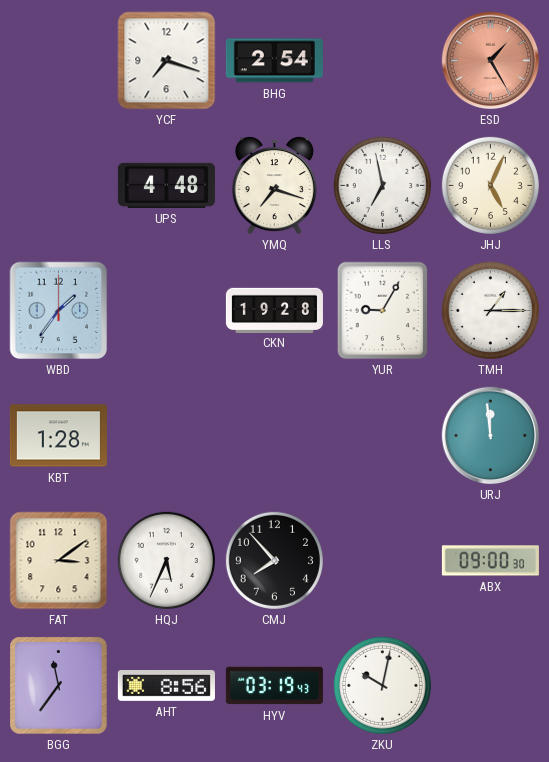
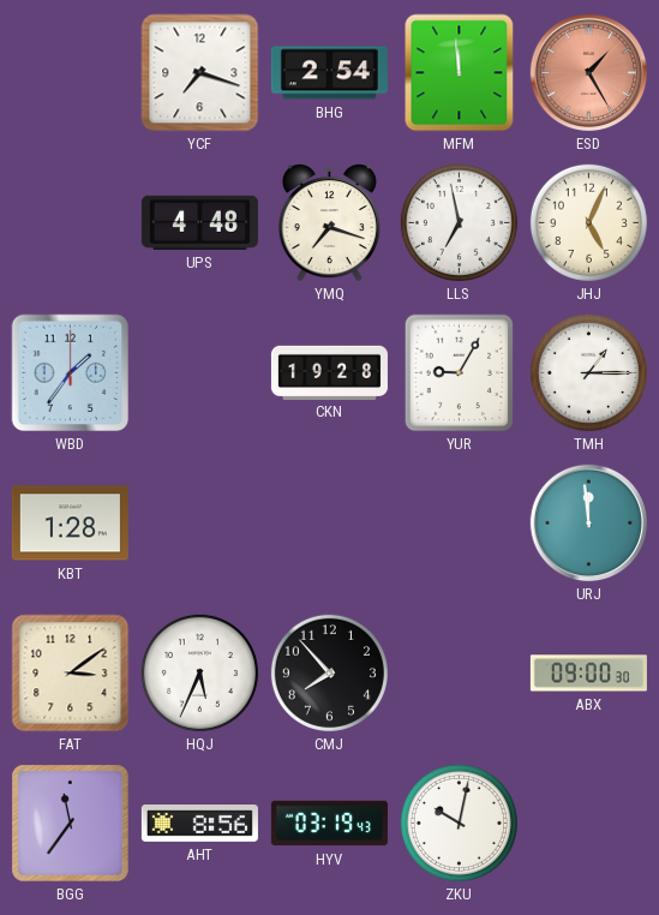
MFM: none -> 11:59 (460, 73)
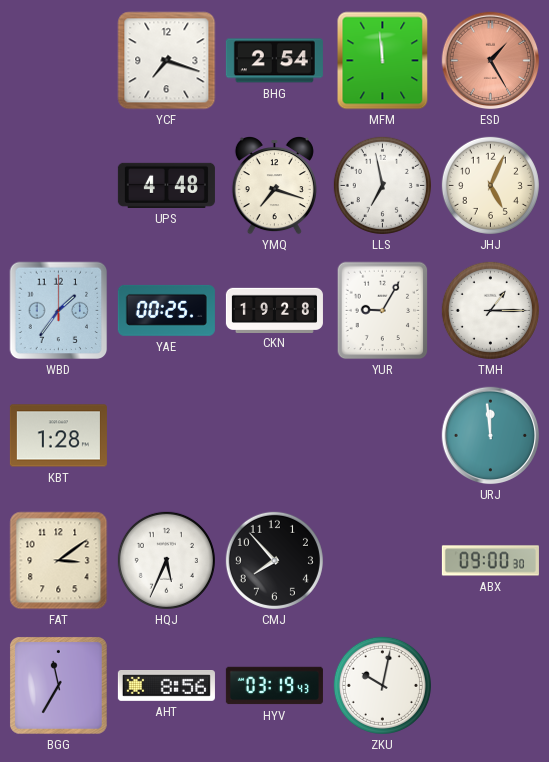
YAE: none -> 00:25 (166, 310)
BGG: 11:36 -> 11:35 (58, 685)
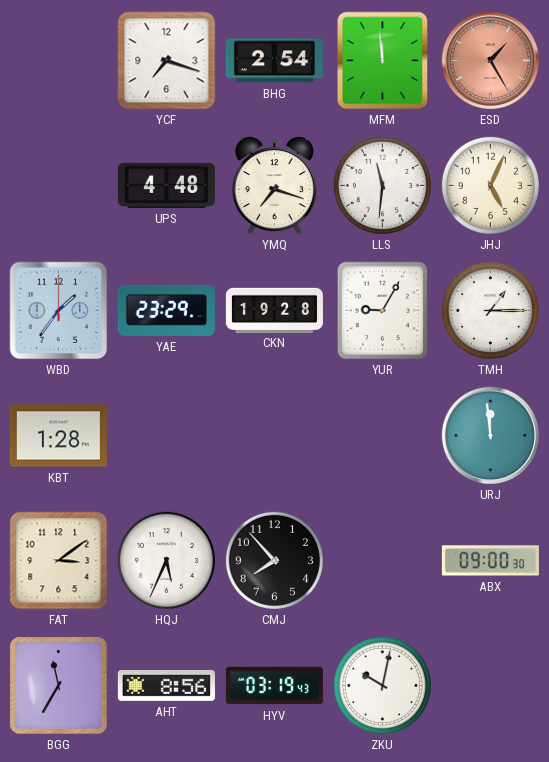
LLS: 6:58 -> 11:31 (382, 185)
YAE: 00:25 -> 23:29 (166, 310)
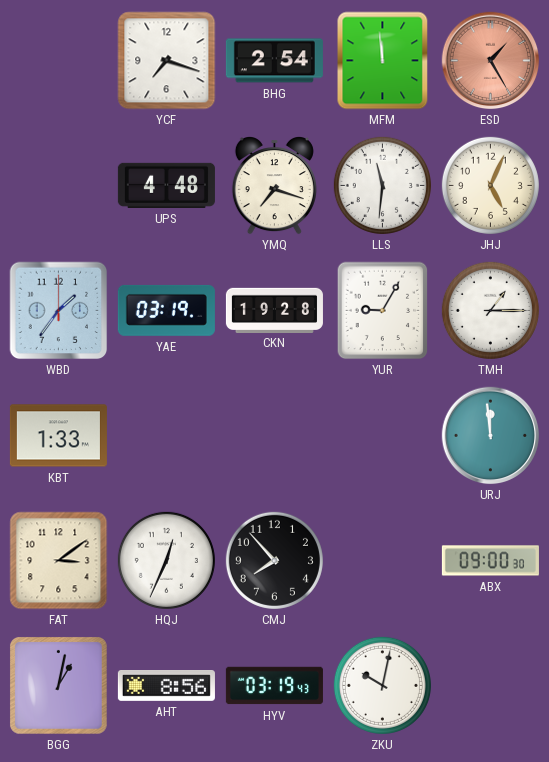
YAE: 23:29 -> 03:19 (166, 310)
KBT: 1:28 -> 1:33 (58, 436)
HQJ: 5:34 -> 12:34 (166, 560)
BGG: 11:35 -> 1:02 (58, 685)
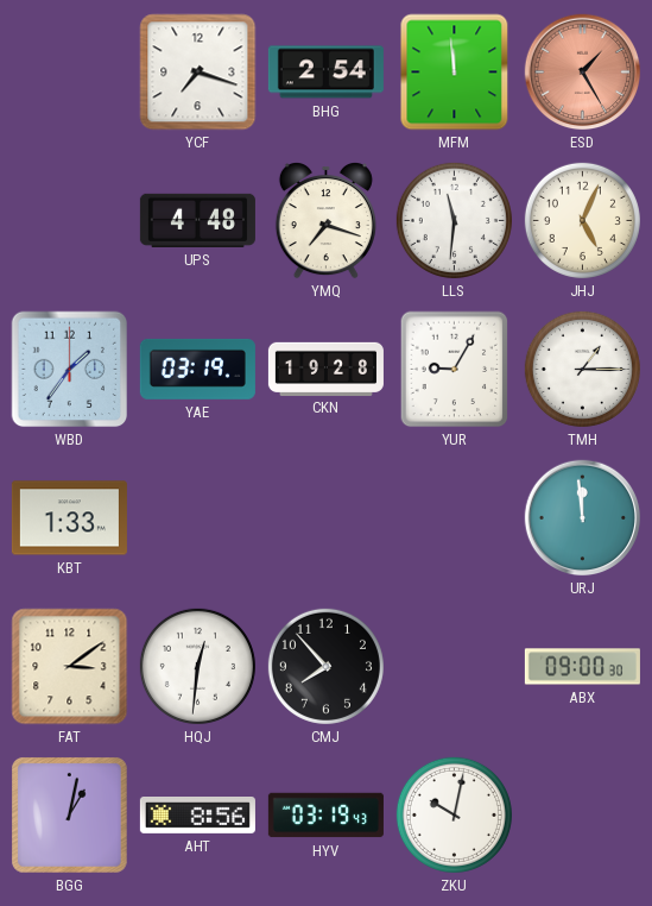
HQJ: 12:34 -> 12:31 (197, 666)
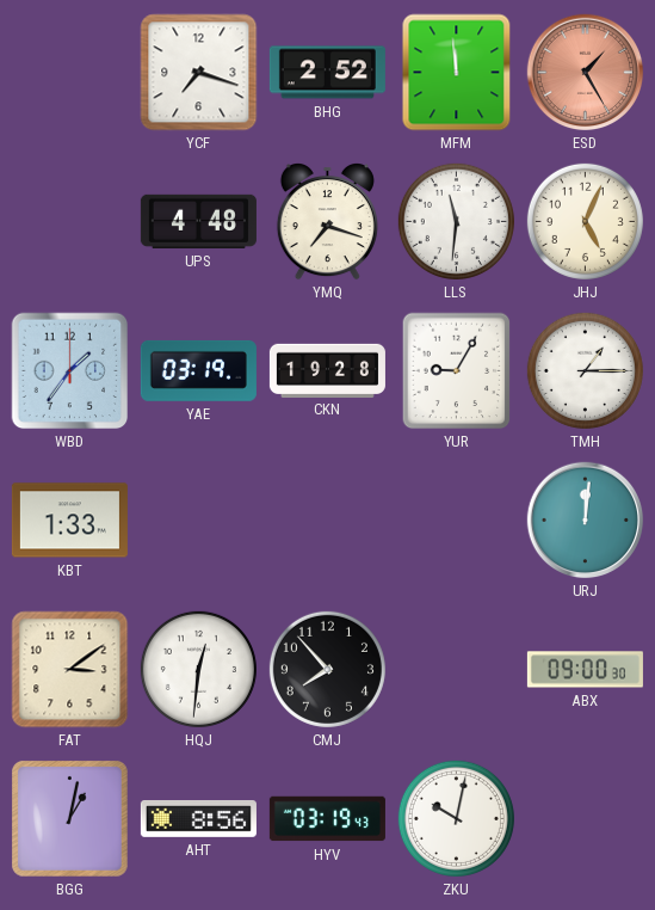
BHG: 2:54 -> 2:52 (327, 73)
URJ: 11:59 -> 12:01 (586, 521)
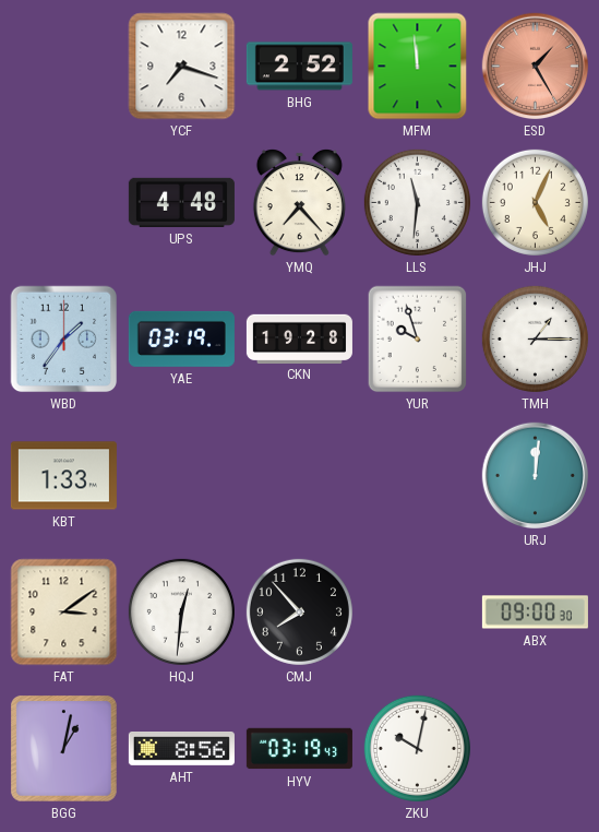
YMQ: 7:18 -> 7:23 (299, 203)
YUR: 9:05 -> 9:57 (418, 340)
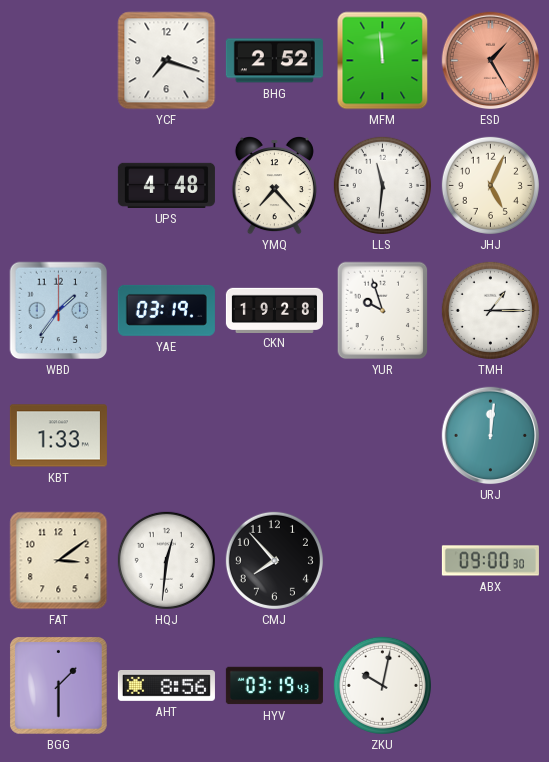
BGG: 1:02 -> 1:30 (58, 685)
